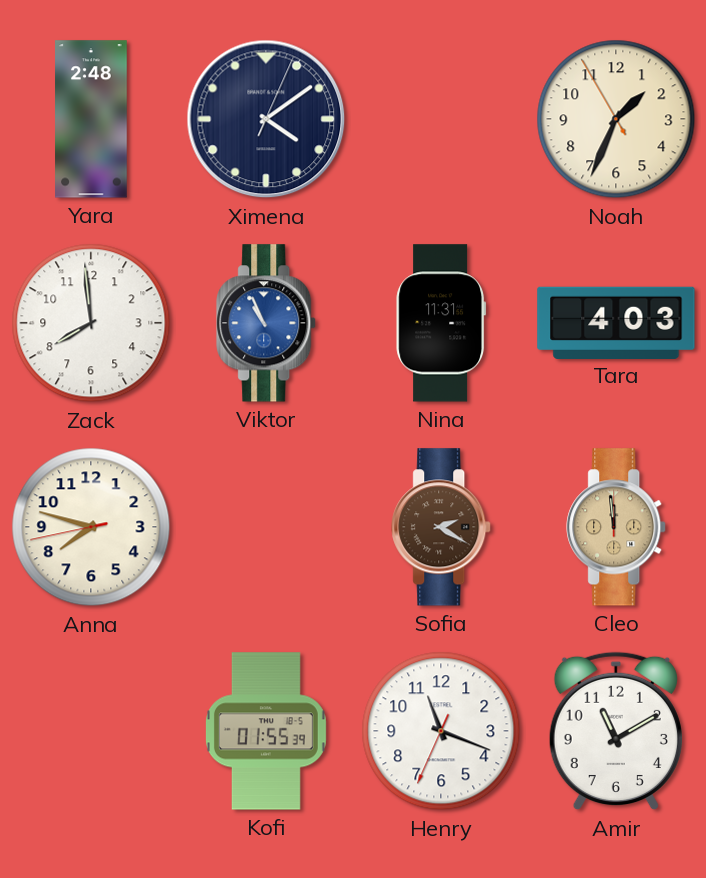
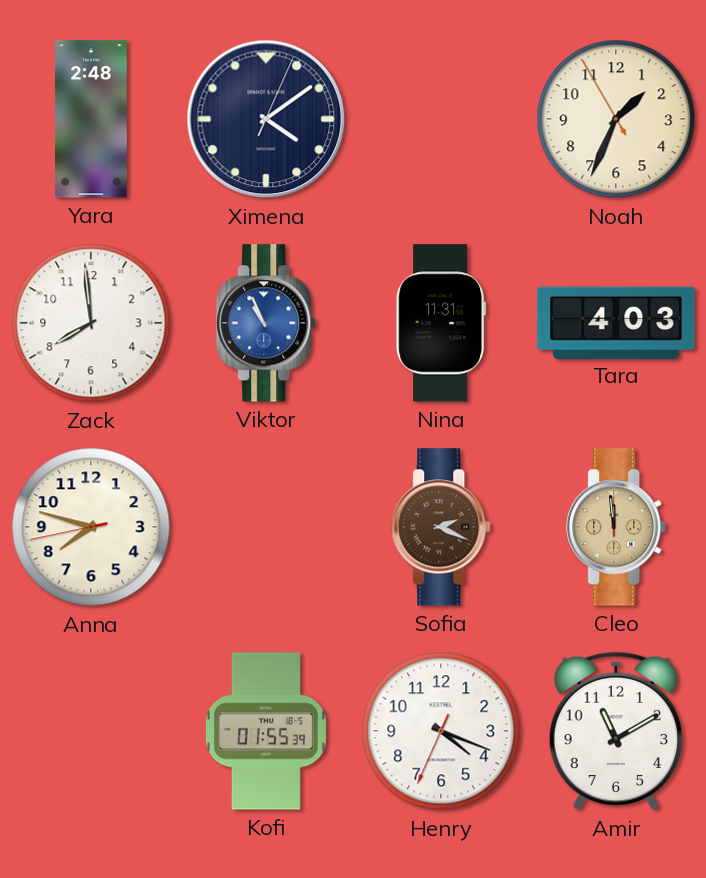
Sofia: 2:20 -> 2:19 (442, 527)
Henry: 11:18 -> 4:18 (441, 731)
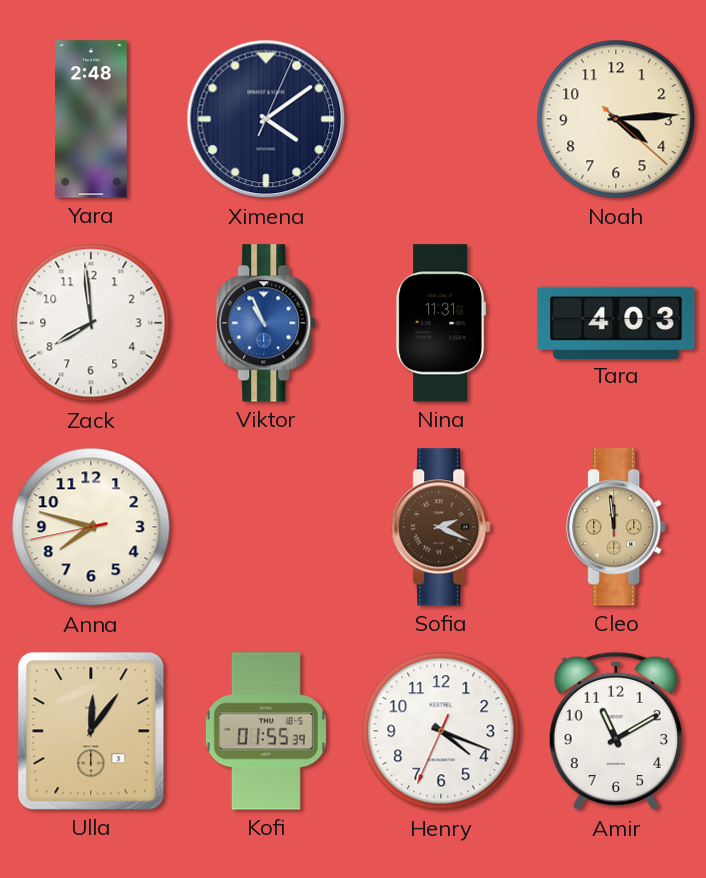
Noah: 1:33 -> 4:14 (616, 119)
Ulla: none -> 12:06 (91, 731)
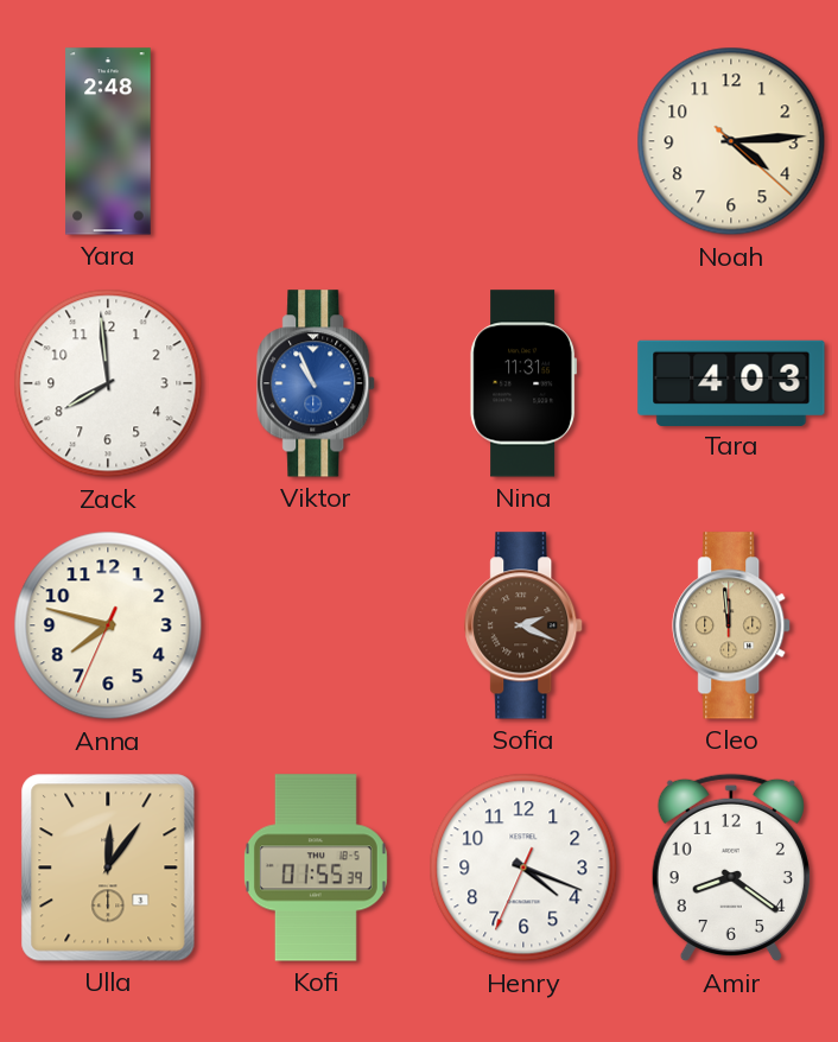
Ximena: 4:09 -> none (266, 119)
Anna: 7:47:43 -> 7:47:34 (108, 625)
Amir: 11:10 -> 8:21 (731, 868)
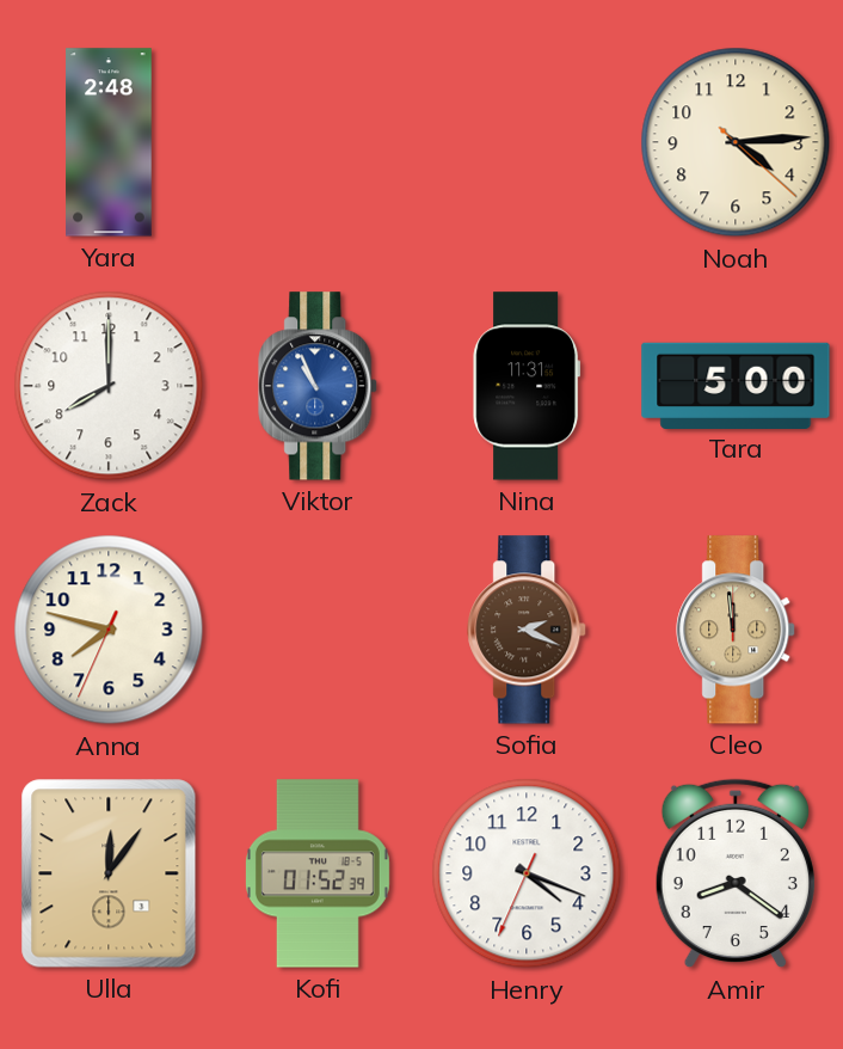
Zack: 7:59 -> 8:00 (109, 386)
Tara: 4:03 -> 5:00 (736, 385)
Kofi: 01:55 -> 01:52 (318, 873)
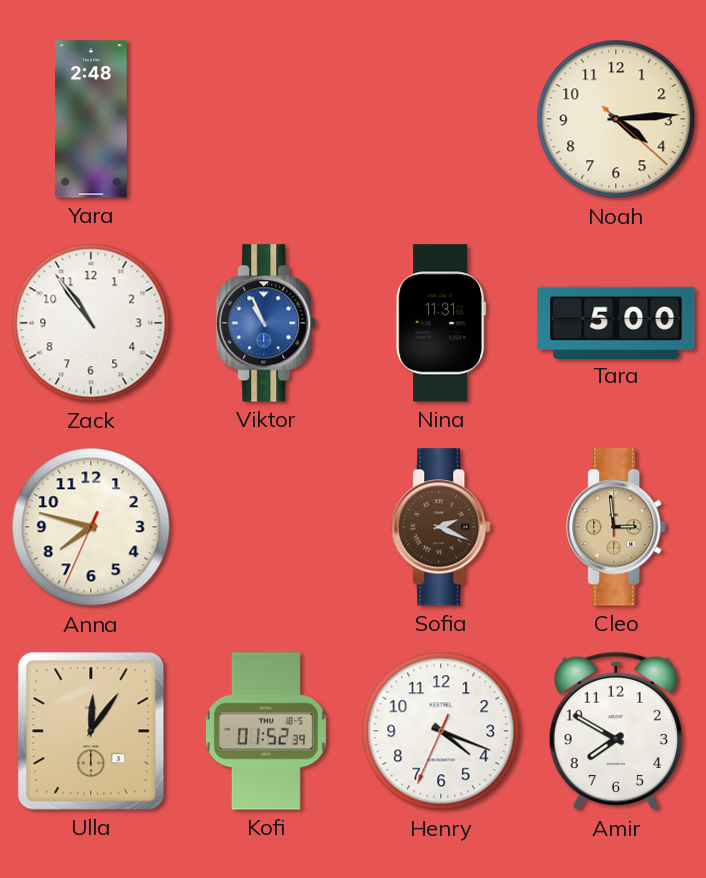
Zack: 8:00 -> 10:54 (91, 323)
Cleo: 11:59 -> 2:59 (617, 527)
Amir: 8:21 -> 7:50 (616, 731)
